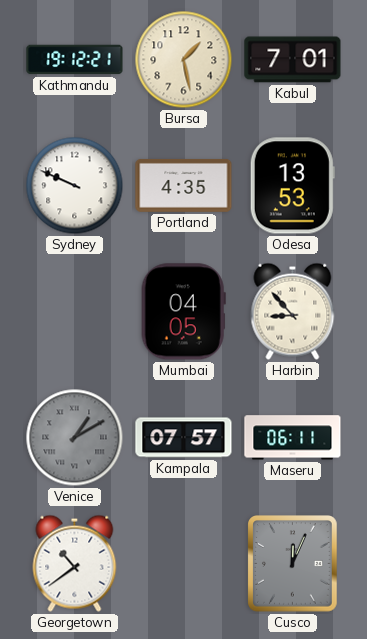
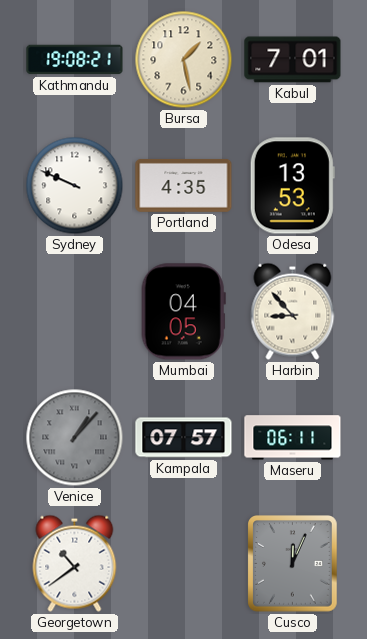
Kathmandu: 19:12 -> 19:08 (75, 60)
Venice: 1:10 -> 1:07 (75, 438)
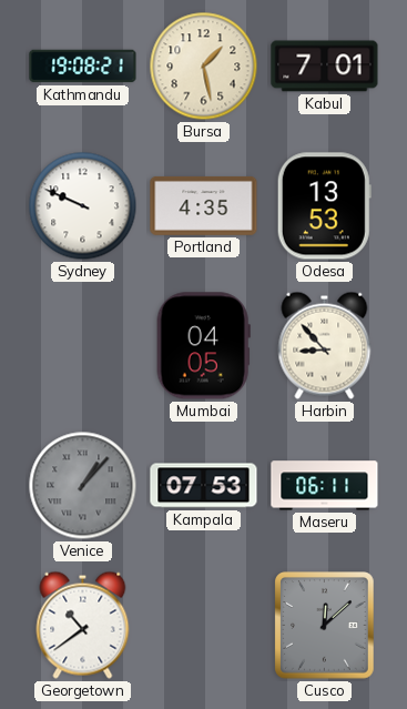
Kampala: 07:57 -> 07:53 (204, 486)
Cusco: 12:04 -> 12:08 (325, 626)
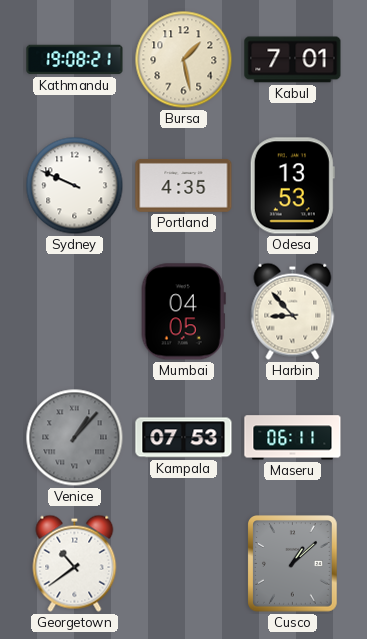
Cusco: 12:08 -> 1:08 (293, 564)
